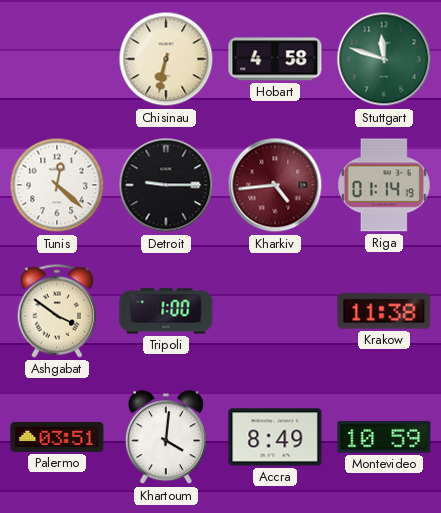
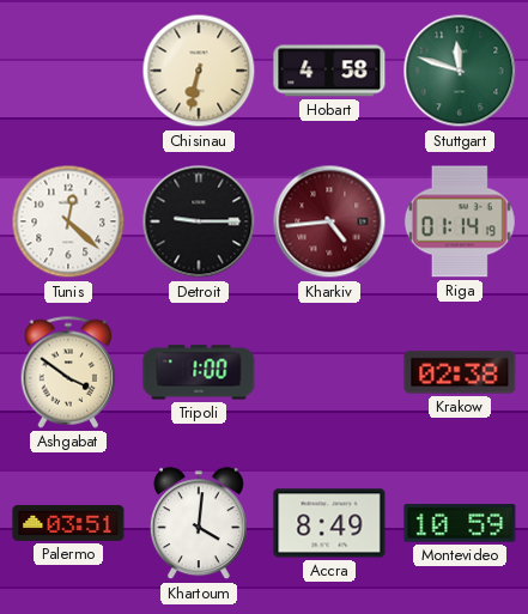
Krakow: 11:38 -> 02:38 (460, 372)
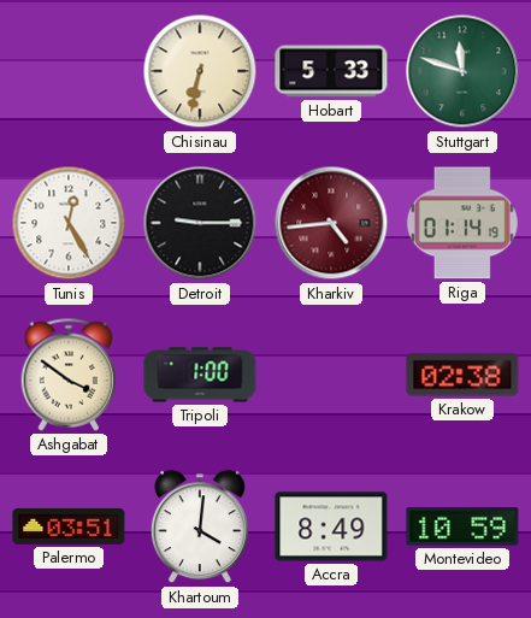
Hobart: 4:58 -> 5:33 (331, 71)
Tunis: 12:22 -> 12:25 (69, 223)
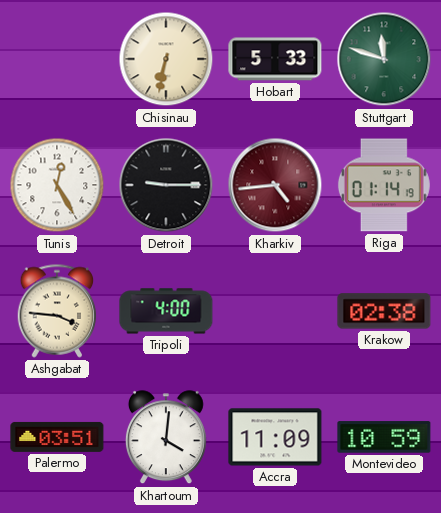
Ashgabat: 3:51 -> 3:46 (57, 311)
Tripoli: 1:00 -> 4:00 (166, 311)
Accra: 8:49 -> 11:09 (275, 437)
